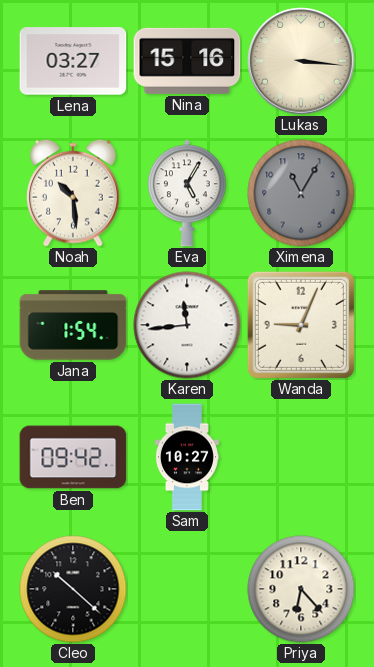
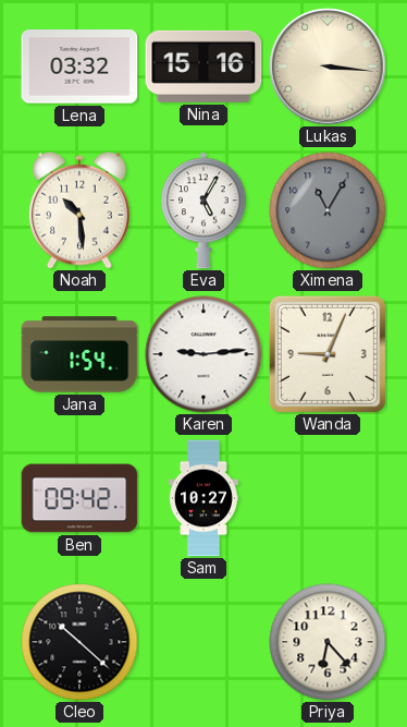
Lena: 03:27 -> 03:32 (79, 66)
Karen: 11:44 -> 9:14 (203, 354)
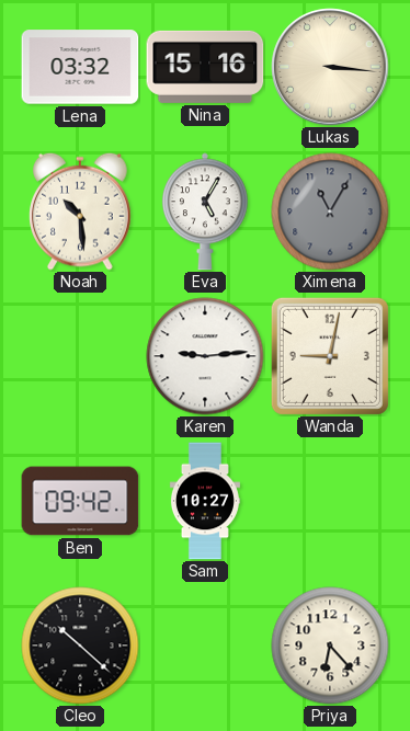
Jana: 1:54 -> none (79, 354)
Wanda: 9:04 -> 9:02 (330, 356)
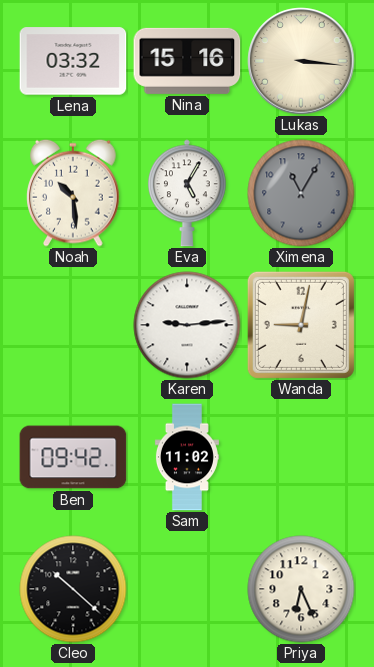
Sam: 10:27 -> 11:02 (187, 457)
Priya: 6:23 -> 6:26 (301, 589)
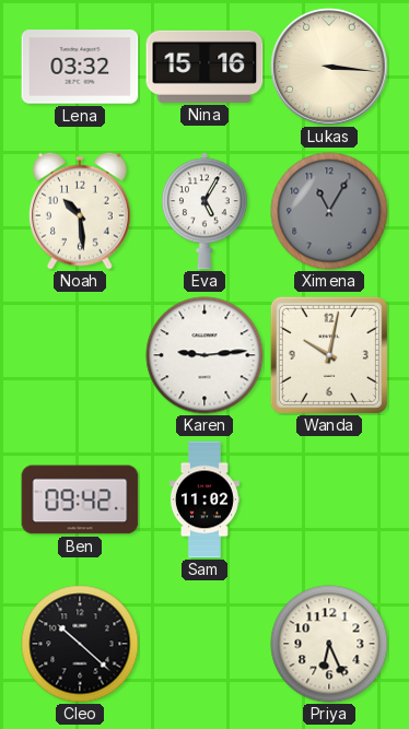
Wanda: 9:02 -> 10:02 (329, 355)
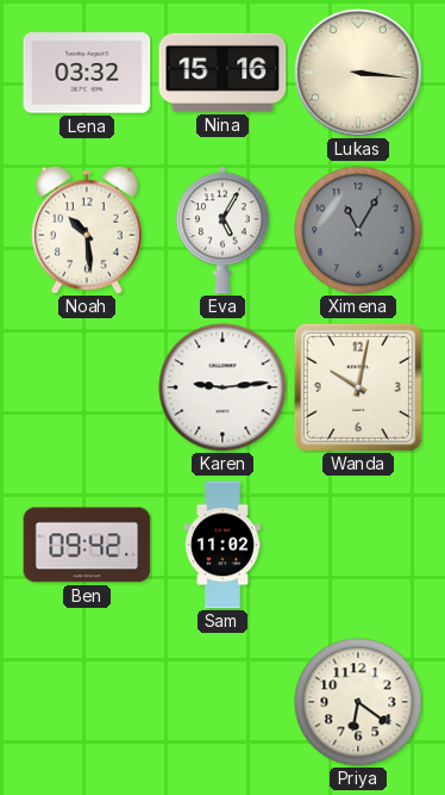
Cleo: 10:22 -> none (80, 644)
Priya: 6:26 -> 6:21 (358, 702)
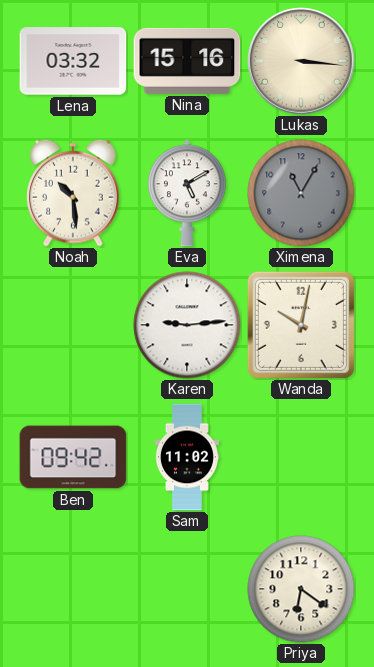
Eva: 5:05 -> 5:10 (187, 193)
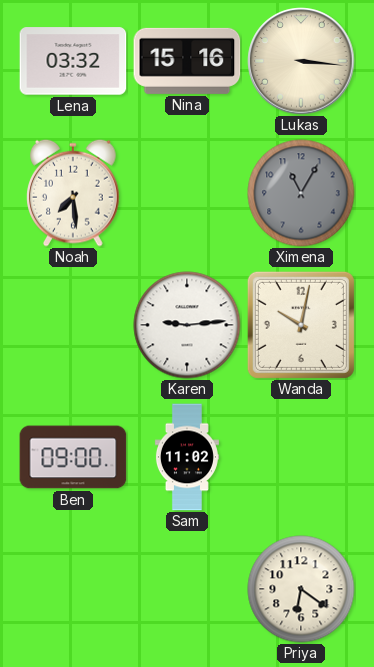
Noah: 10:29 -> 7:29 (73, 193)
Eva: 5:10 -> none (187, 193)
Ben: 09:42 -> 09:00 (73, 457)
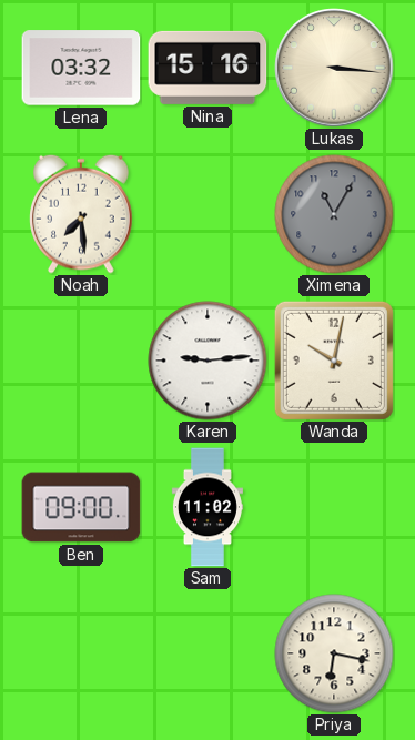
Priya: 6:21 -> 6:17 (334, 653)
